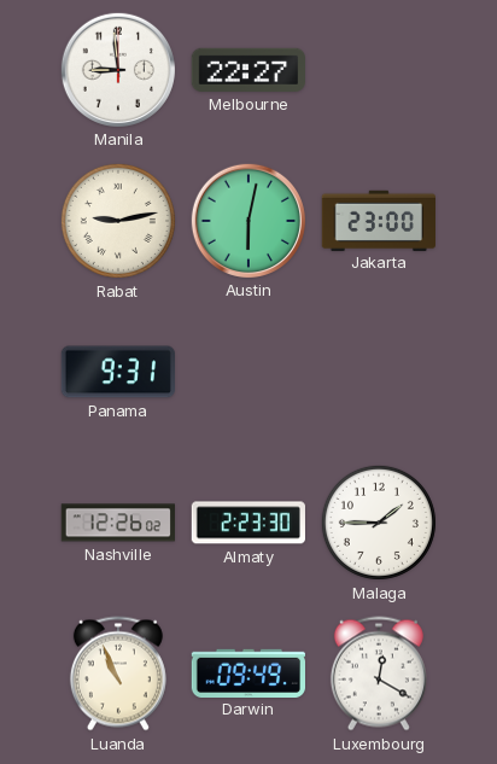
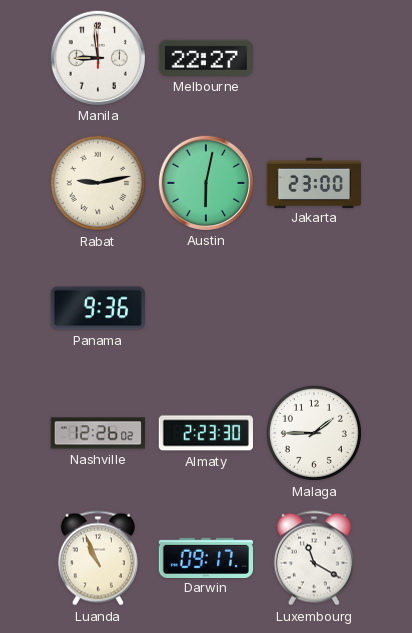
Panama: 9:31 -> 9:36 (97, 308)
Darwin: 09:49 -> 09:17 (205, 557)
Luxembourg: 12:20 -> 11:20 (314, 558)
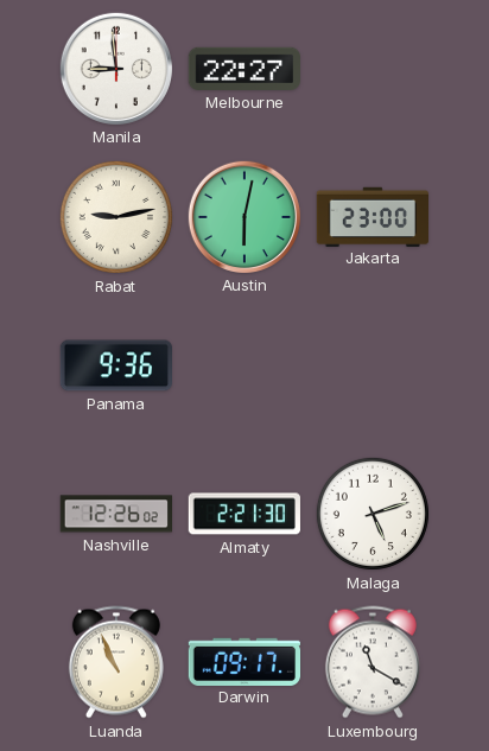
Almaty: 2:23 -> 2:21 (244, 514)
Malaga: 1:45 -> 5:12 (373, 514)
